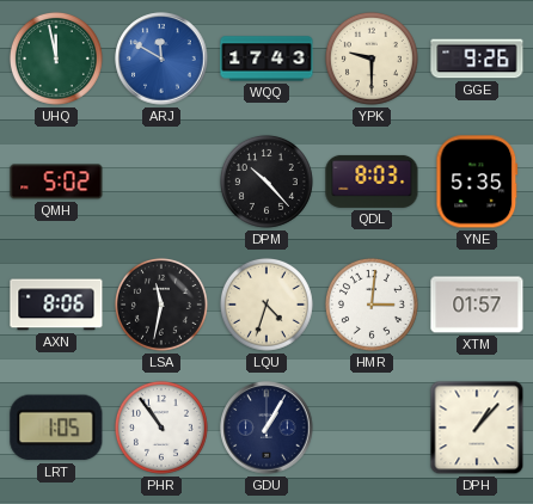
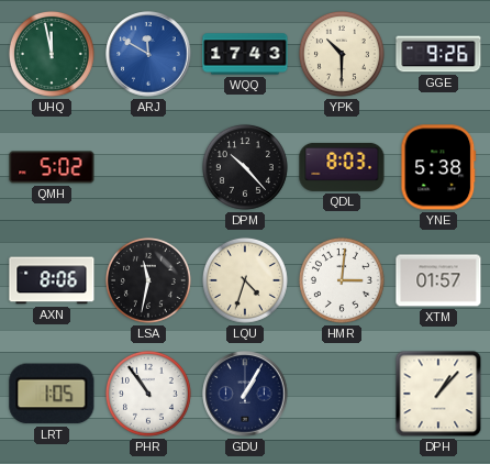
YPK: 9:30 -> 10:30 (342, 54)
YNE: 5:35 -> 5:38 (438, 167)
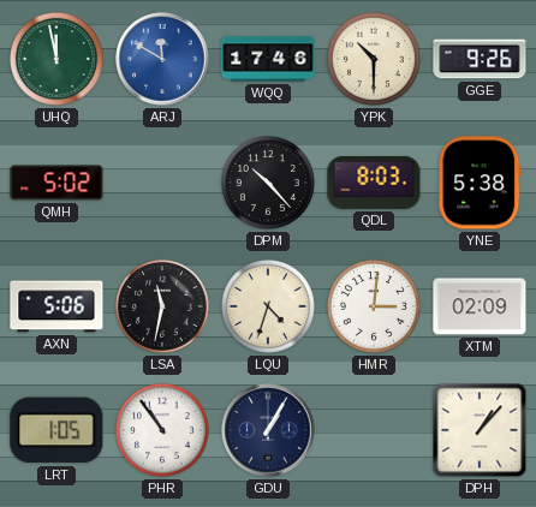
WQQ: 17:43 -> 17:46 (268, 59)
AXN: 8:06 -> 5:06 (56, 306)
XTM: 01:57 -> 02:09 (480, 306)
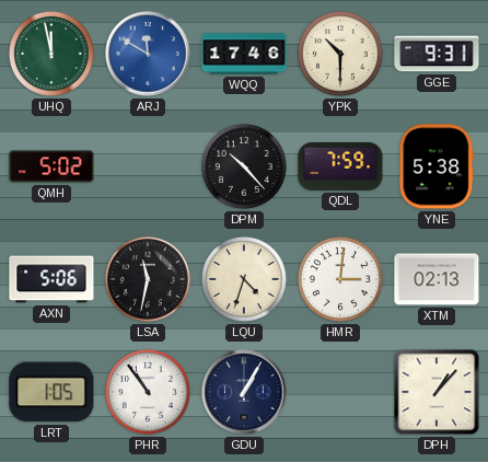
GGE: 9:26 -> 9:31 (437, 54)
QDL: 8:03 -> 7:59 (340, 166)
XTM: 02:09 -> 02:13 (437, 279)
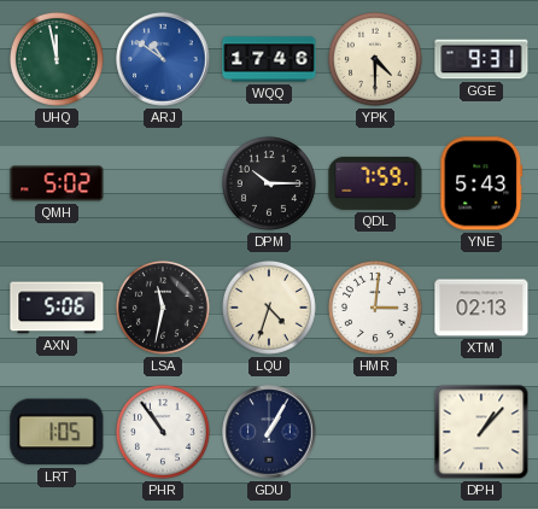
ARJ: 11:50 -> 10:51 (163, 59)
YPK: 10:30 -> 4:30 (375, 59)
DPM: 10:23 -> 10:15 (269, 183)
YNE: 5:38 -> 5:43 (481, 183)
